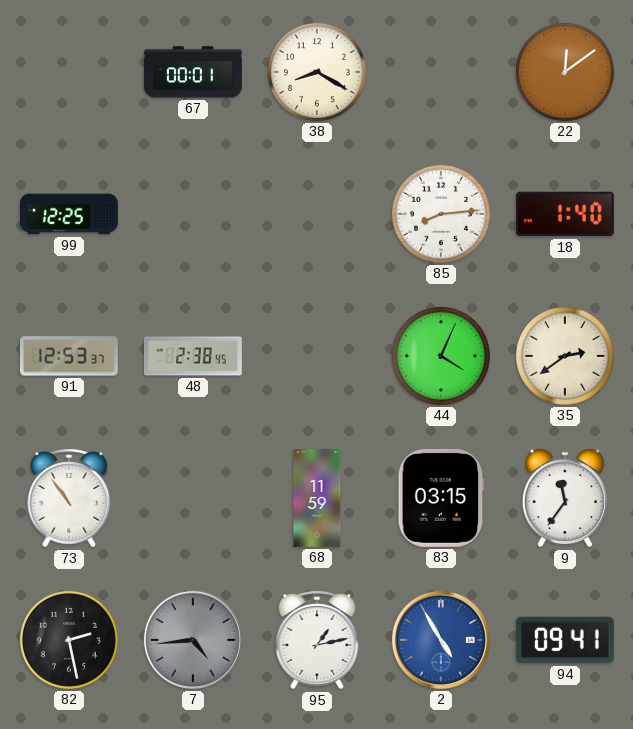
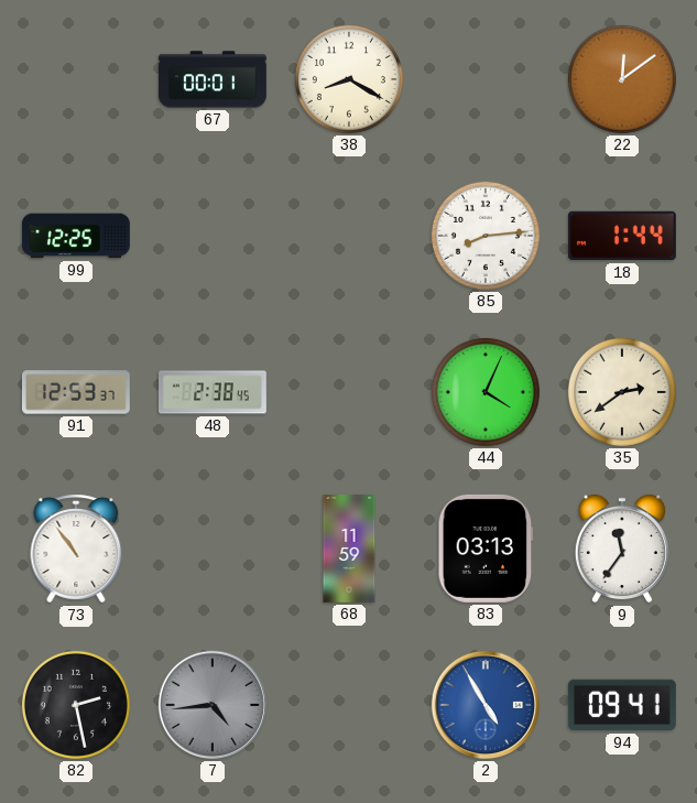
18: 1:40 -> 1:44 (622, 236)
83: 03:15 -> 03:13 (486, 549)
95: 1:13 -> none (317, 640)
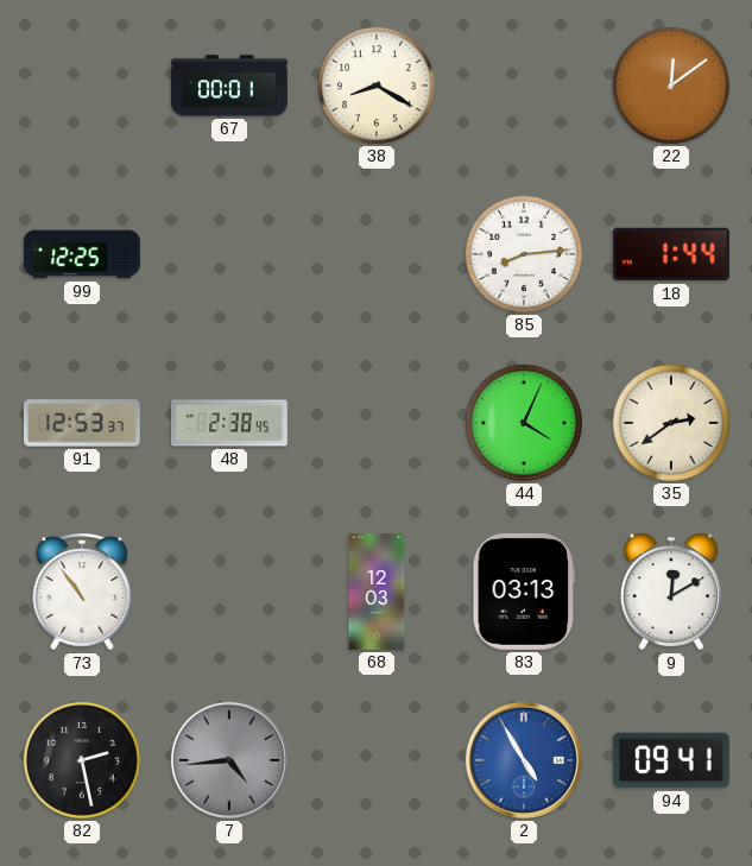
68: 11:59 -> 12:03 (377, 593)
9: 11:36 -> 12:10 (671, 592)
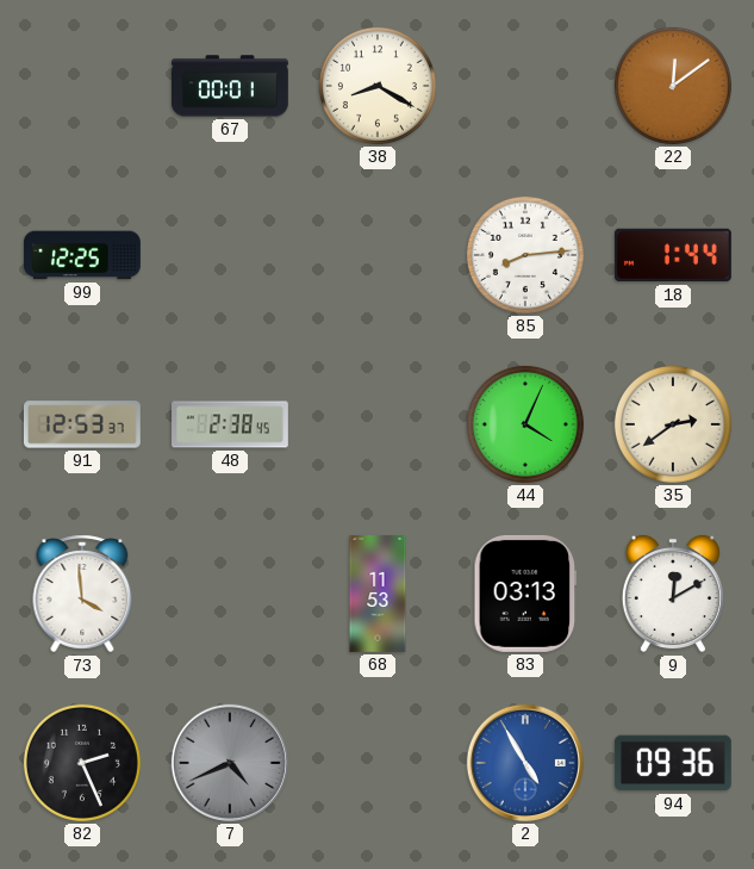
73: 10:54 -> 3:59 (82, 594)
68: 12:03 -> 11:53 (378, 595)
82: 2:28 -> 2:26 (82, 763)
7: 4:44 -> 4:41 (230, 763)
94: 09:41 -> 09:36 (673, 763)
